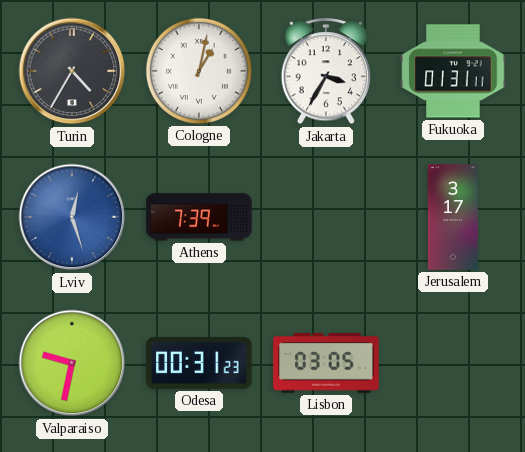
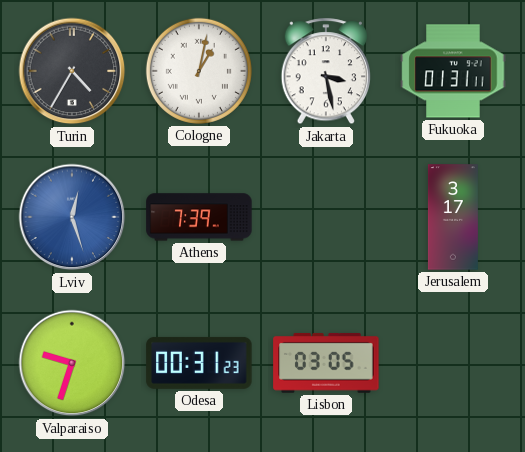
Jakarta: 3:35 -> 3:28 (325, 72)
Valparaiso: 9:32 -> 9:33 (72, 363)
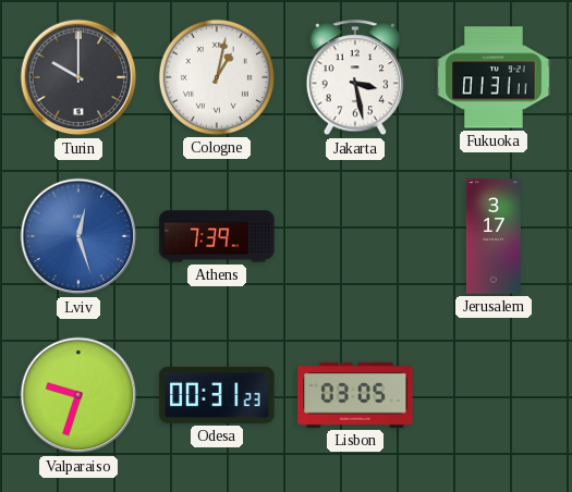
Turin: 4:35 -> 10:00 (78, 77)
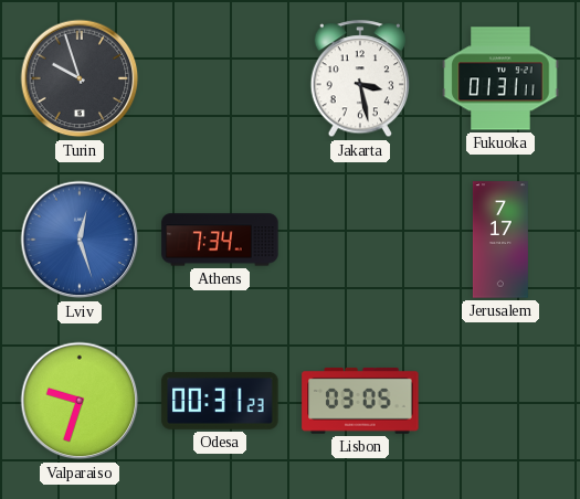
Turin: 10:00 -> 9:57 (80, 78)
Cologne: 1:02 -> none (217, 77)
Athens: 7:39 -> 7:34 (220, 240)
Jerusalem: 3:17 -> 7:17 (500, 240)
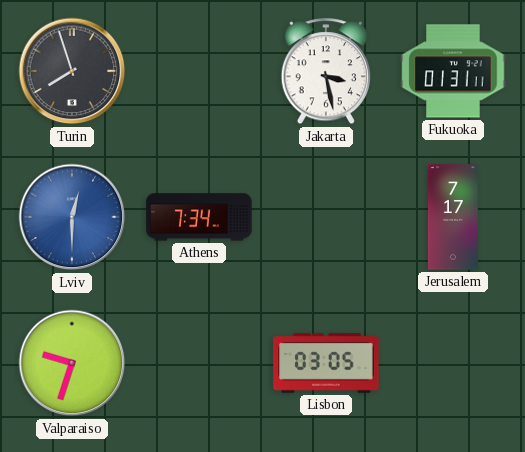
Turin: 9:57 -> 7:57 (72, 71)
Lviv: 12:27 -> 12:30 (72, 217)
Odesa: 00:31 -> none (220, 401)
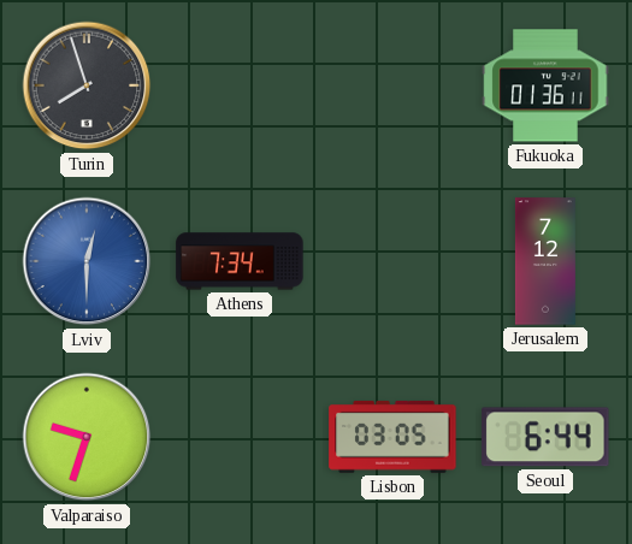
Jakarta: 3:28 -> none (325, 72)
Fukuoka: 01:31 -> 01:36 (545, 85)
Jerusalem: 7:17 -> 7:12 (545, 261)
Seoul: none -> 6:44 (545, 437)
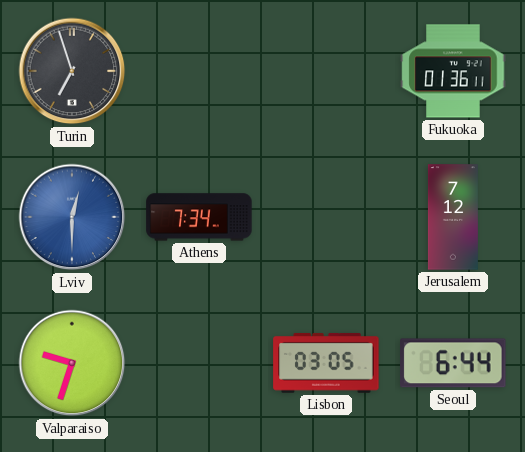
Turin: 7:57 -> 6:57 (72, 71)
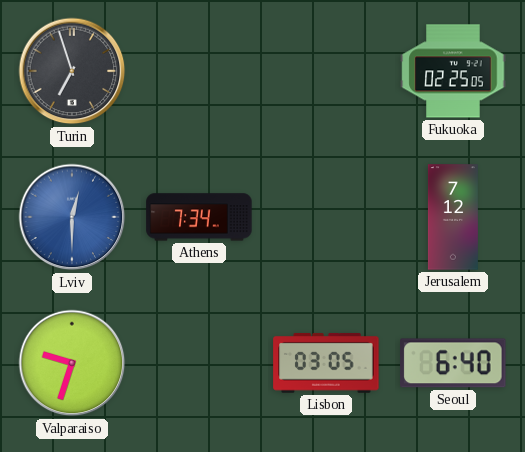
Fukuoka: 01:36 -> 02:25 (453, 71)
Seoul: 6:44 -> 6:40 (453, 363)
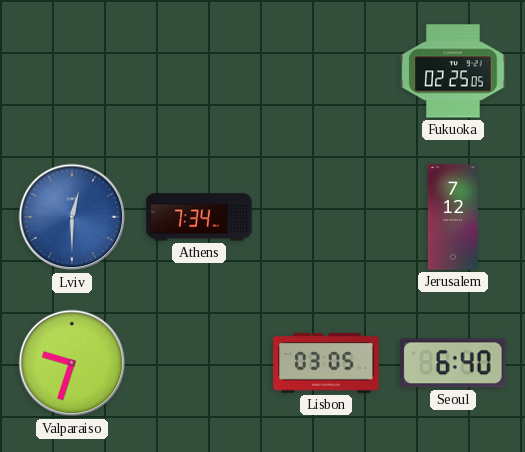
Turin: 6:57 -> none (72, 71)
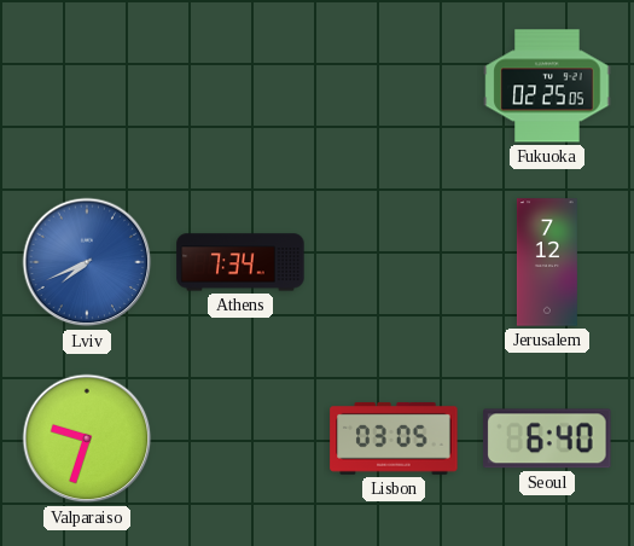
Lviv: 12:30 -> 7:41 (87, 262)
